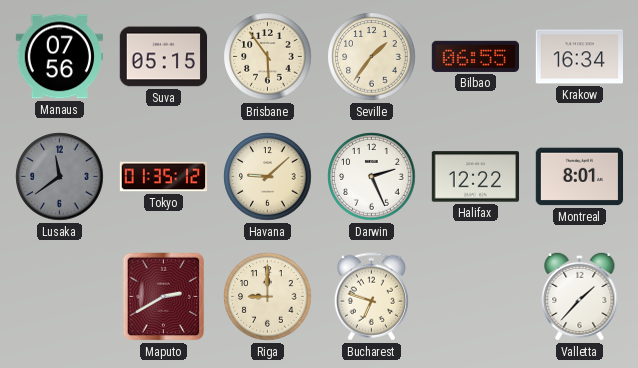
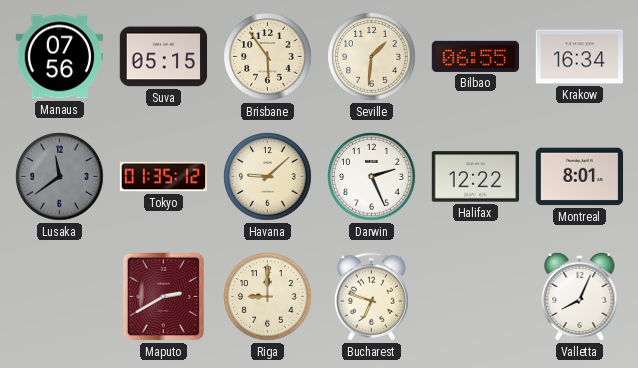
Seville: 1:36 -> 1:31 (372, 57)
Valletta: 1:37 -> 8:04 (580, 296)
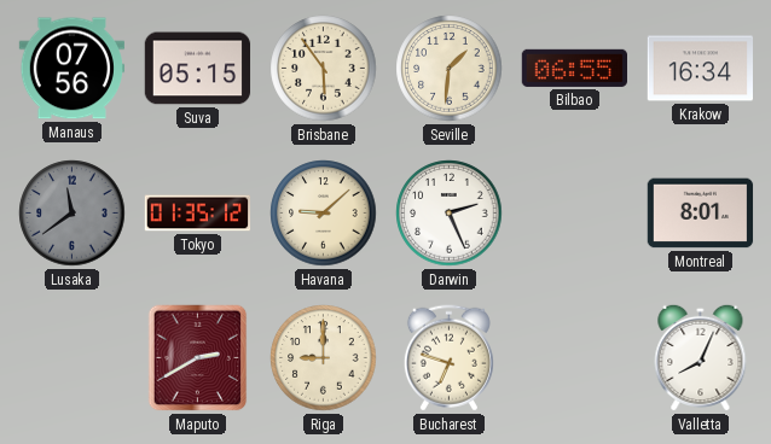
Halifax: 12:22 -> none (476, 177)
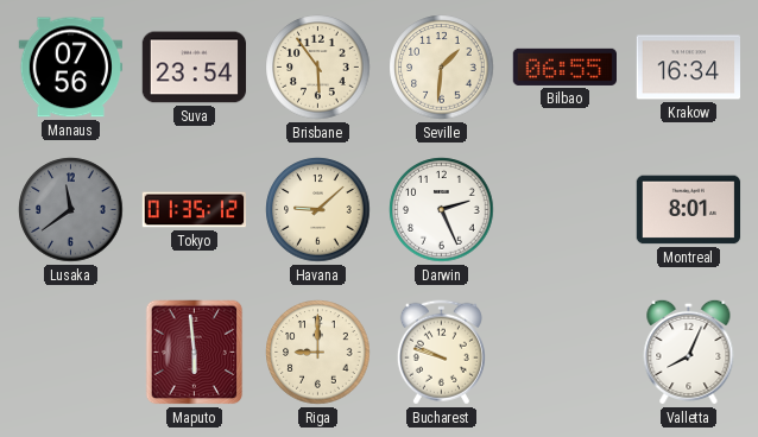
Suva: 05:15 -> 23:54 (195, 68)
Maputo: 2:40 -> 5:59 (195, 353)
Bucharest: 6:48 -> 9:48 (441, 353)
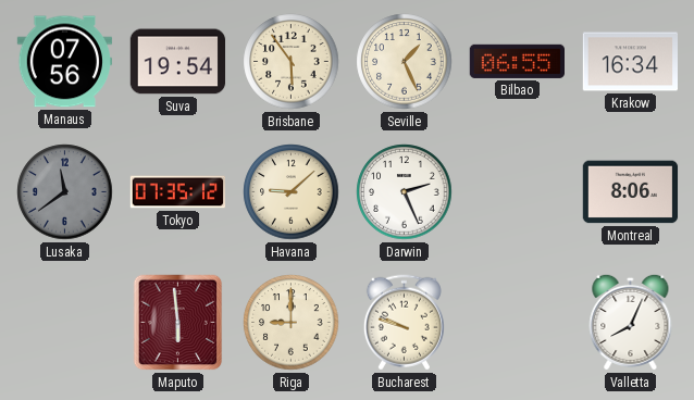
Suva: 23:54 -> 19:54 (178, 62)
Seville: 1:31 -> 1:26 (405, 62)
Tokyo: 01:35 -> 07:35 (178, 192)
Montreal: 8:01 -> 8:06 (631, 192)
